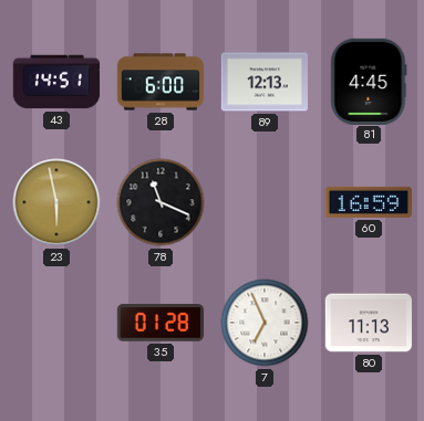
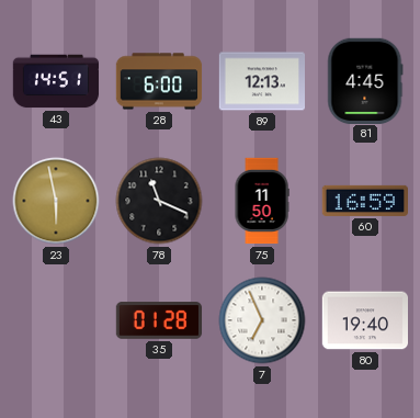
75: none -> 11:50 (262, 201)
80: 11:13 -> 19:40 (364, 320)
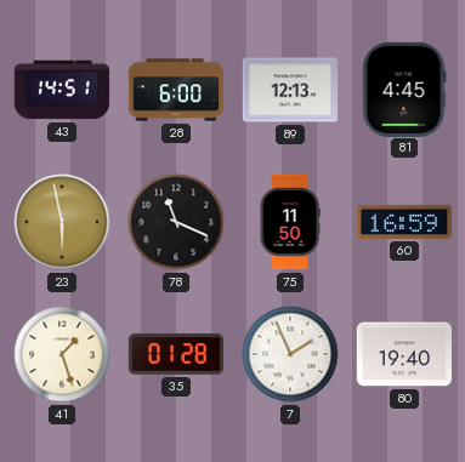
41: none -> 1:27 (62, 354)
7: 6:56 -> 1:56 (290, 354)
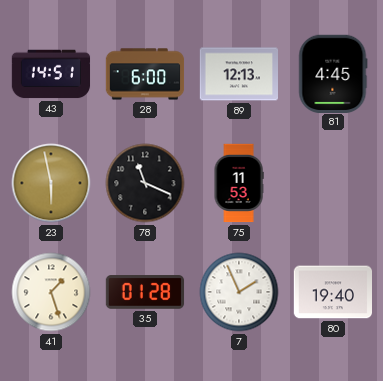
75: 11:50 -> 11:53 (239, 183)
60: 16:59 -> none (403, 222)
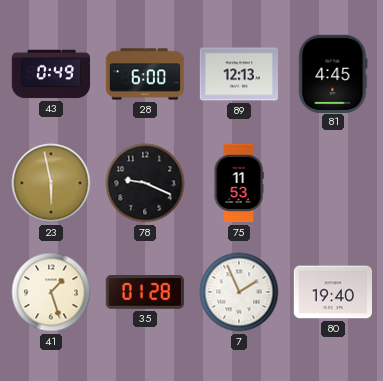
43: 14:51 -> 0:49 (51, 74)
78: 11:19 -> 9:19 (145, 183)
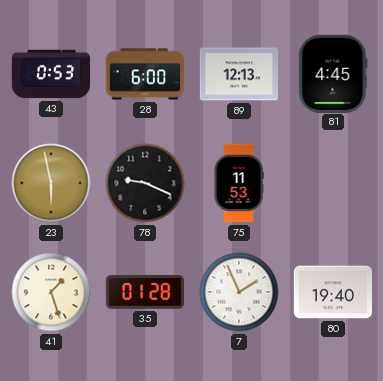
43: 0:49 -> 0:53 (51, 74)
